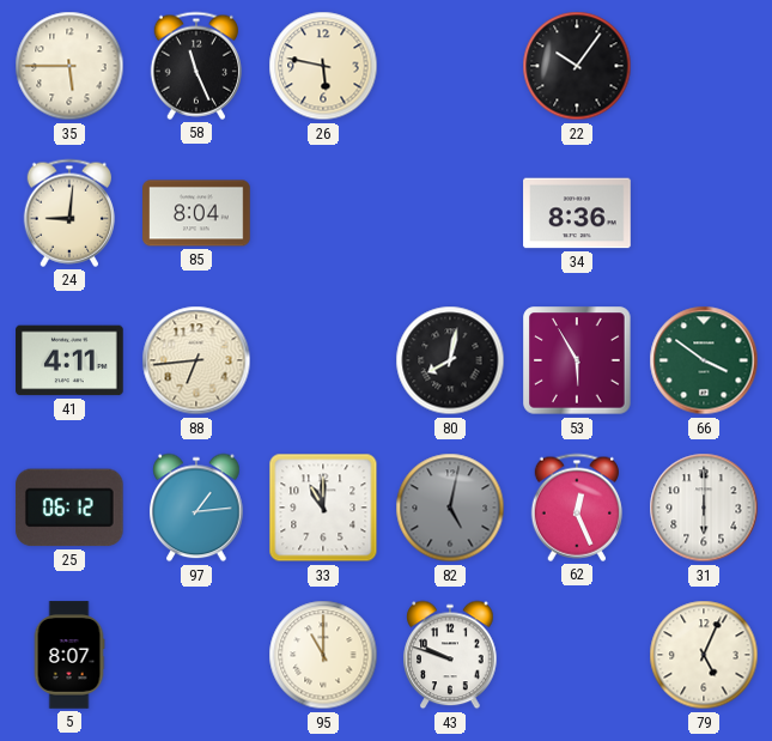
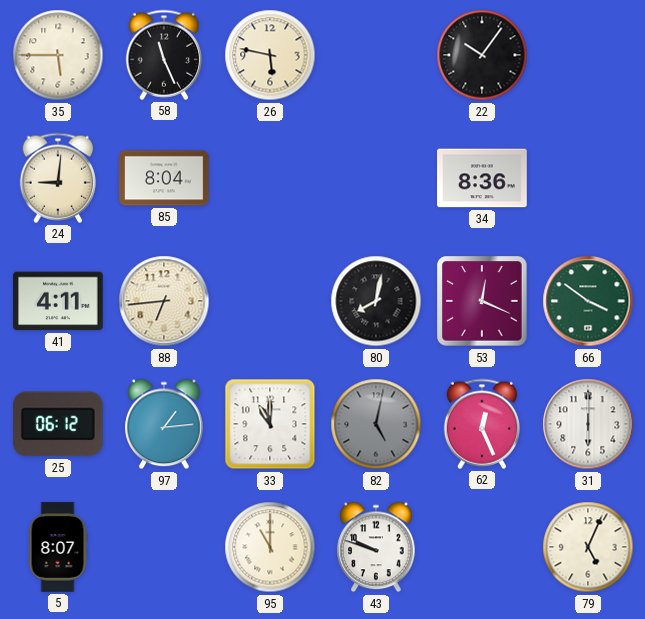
53: 5:55 -> 12:19 (482, 301)
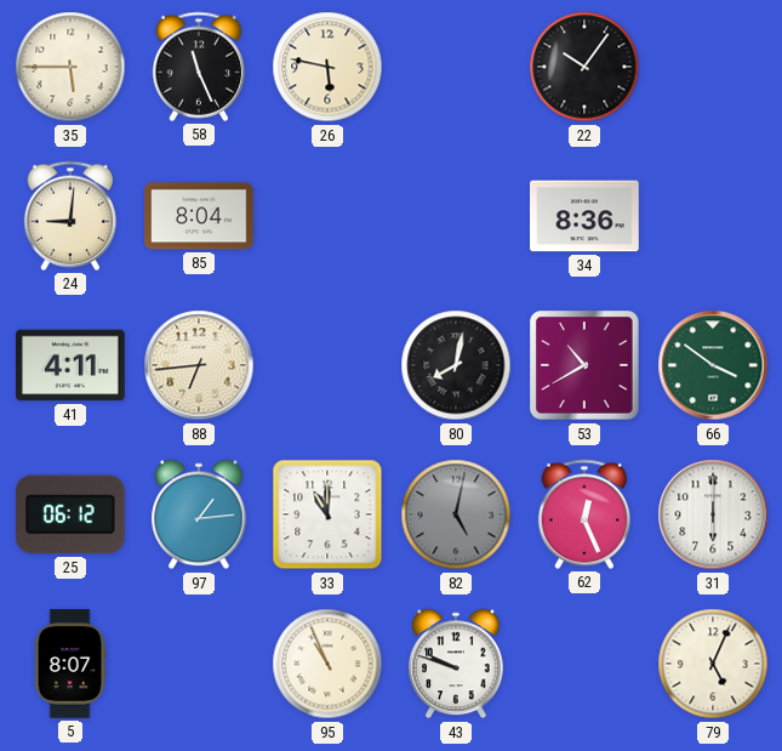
53: 12:19 -> 10:40 (584, 365)
95: 11:00 -> 10:56 (327, 664)
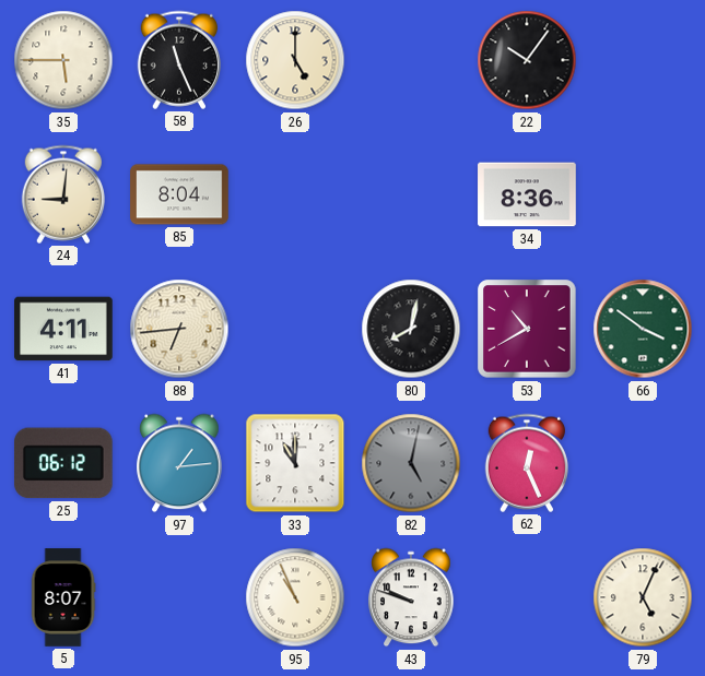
26: 5:47 -> 5:00 (295, 60)
31: 6:00 -> none (713, 514)
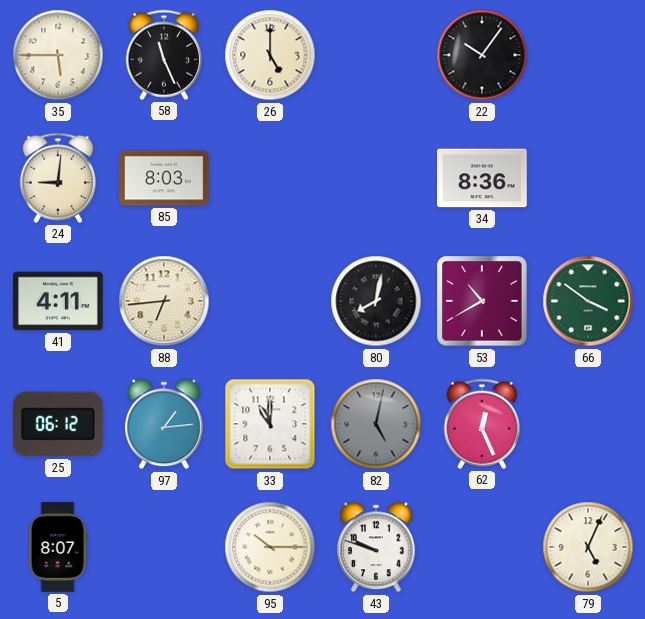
85: 8:04 -> 8:03 (164, 178)
95: 10:56 -> 10:15 (270, 547)
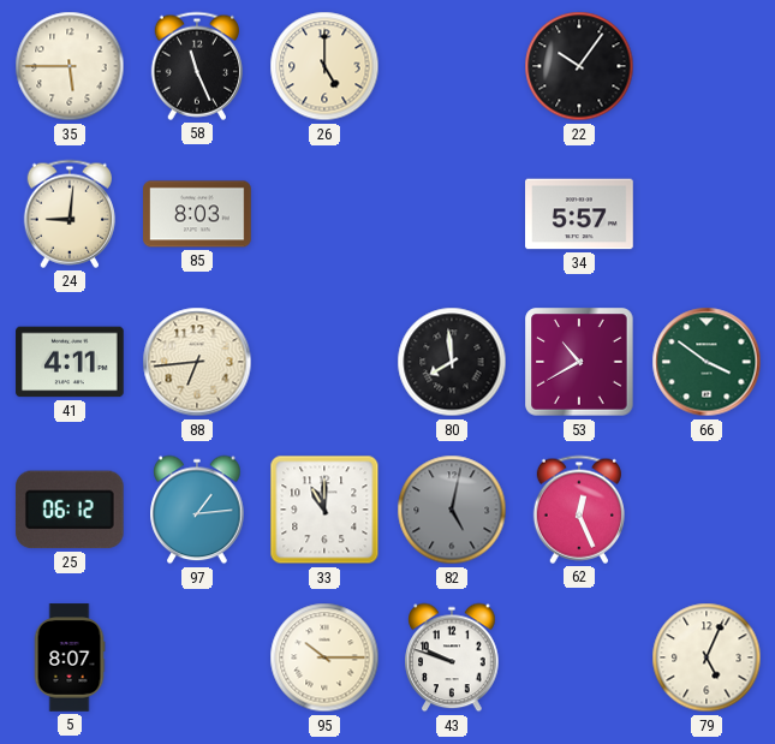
34: 8:36 -> 5:57 (579, 214)
80: 8:02 -> 7:59 (452, 362)
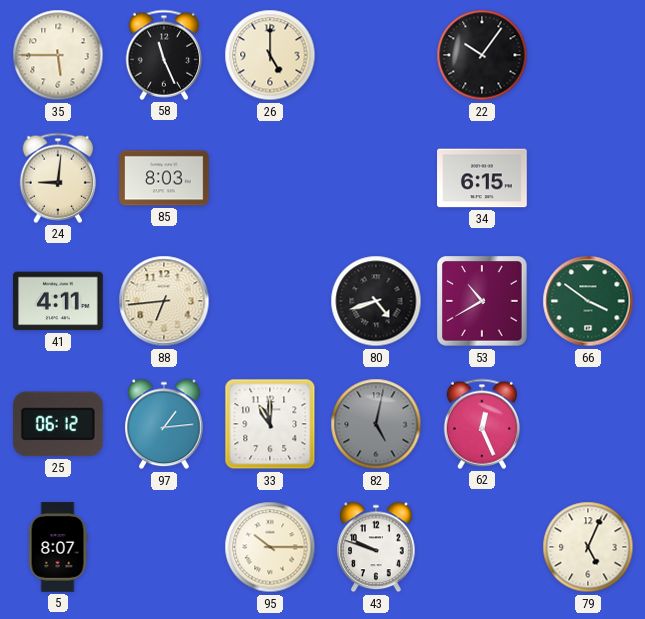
34: 5:57 -> 6:15 (482, 178)
80: 7:59 -> 4:42 (376, 301)
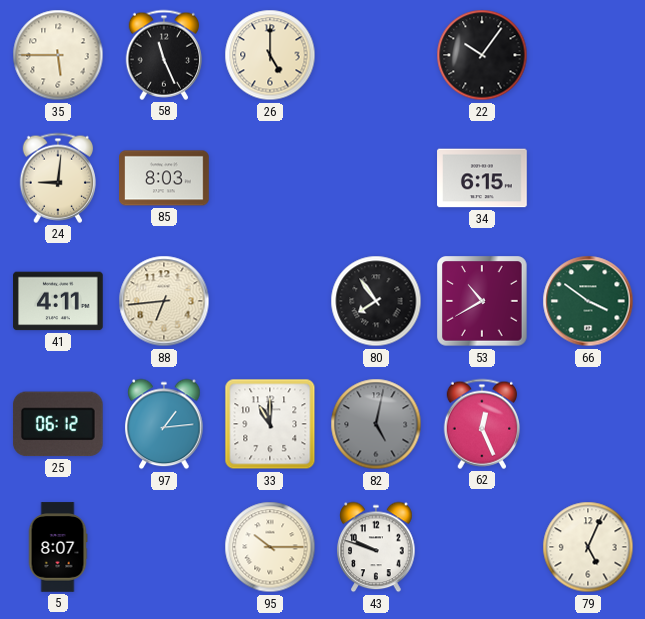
80: 4:42 -> 7:54 (376, 301)
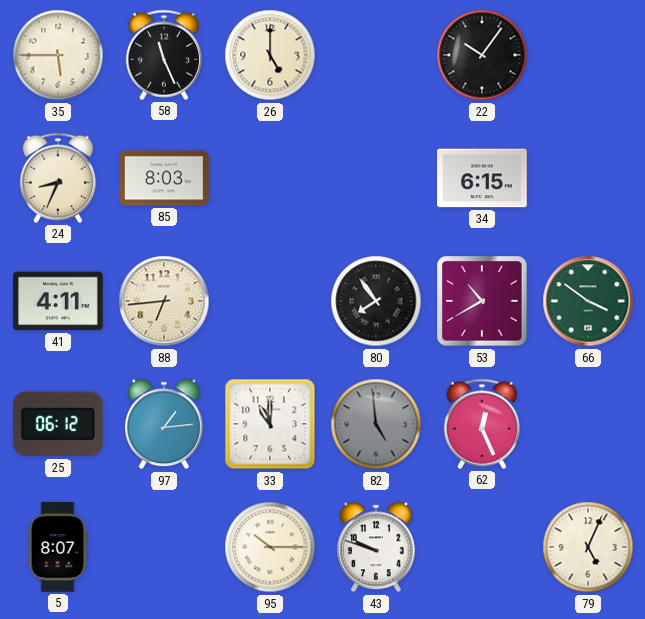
24: 9:01 -> 8:34 (57, 178)
82: 5:02 -> 4:59 (376, 424)
